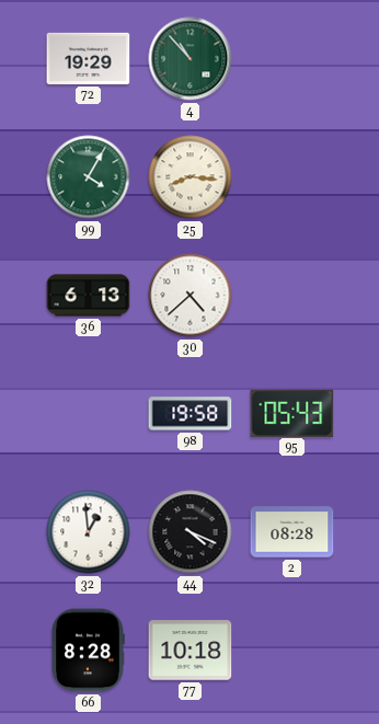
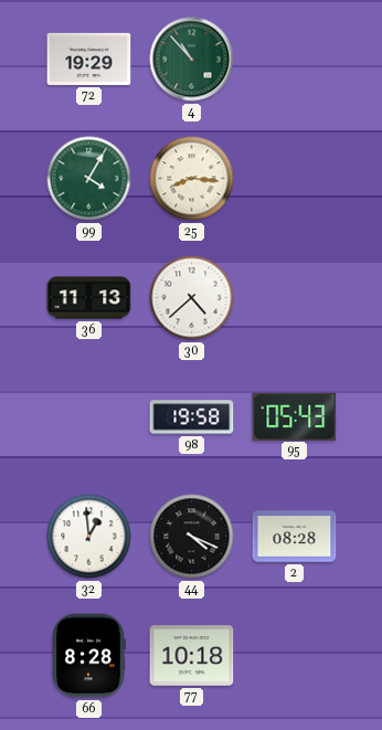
36: 6:13 -> 11:13 (89, 298)
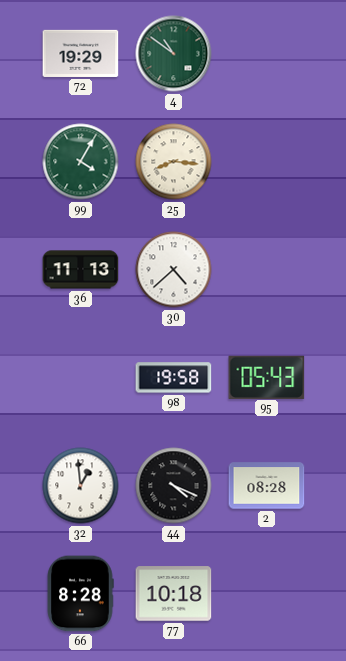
4: 10:53 -> 10:51 (174, 54)
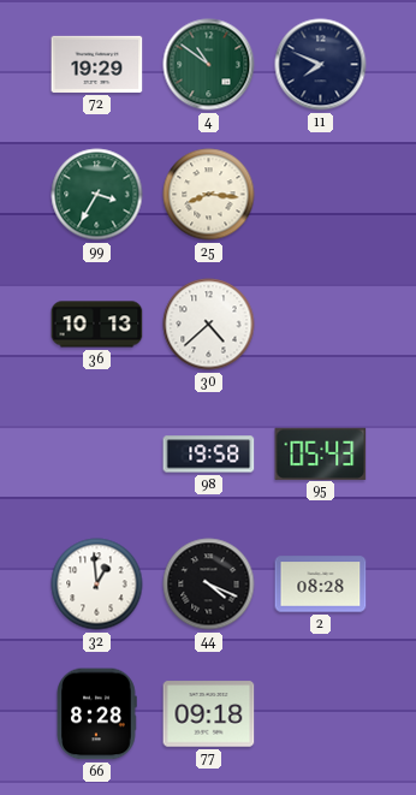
11: none -> 7:49 (321, 65)
99: 4:05 -> 3:35 (97, 195)
36: 11:13 -> 10:13 (97, 325)
77: 10:18 -> 09:18 (209, 714)
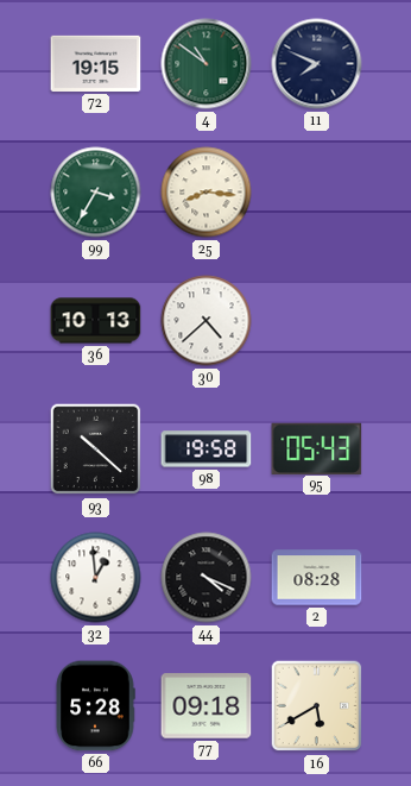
72: 19:29 -> 19:15 (96, 63)
93: none -> 10:22 (96, 449)
66: 8:28 -> 5:28 (95, 706)
16: none -> 5:40 (317, 706)
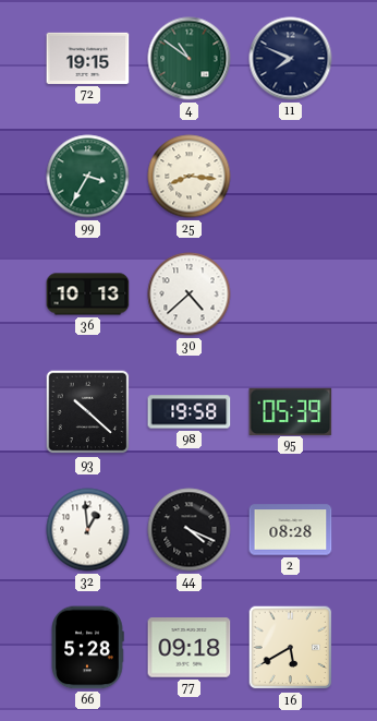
95: 05:43 -> 05:39 (291, 411)
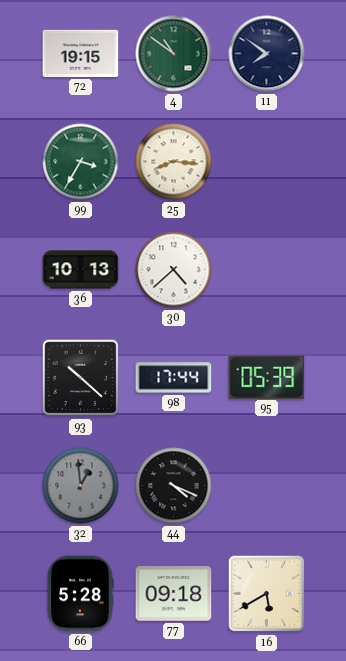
11: 7:49 -> 7:51 (267, 54)
98: 19:58 -> 17:44 (174, 378)
32 dial: white -> grey (81, 486)
2: 08:28 -> none (291, 530)
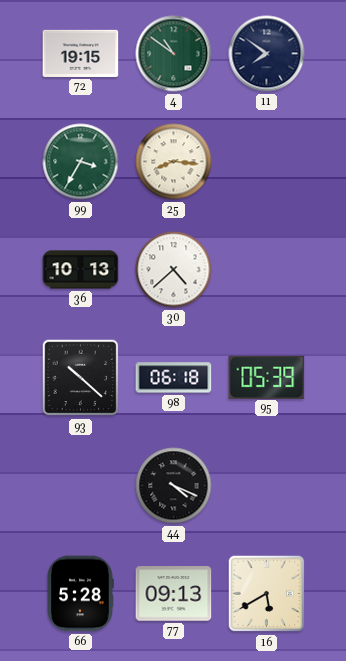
98: 17:44 -> 06:18 (174, 378)
32: 12:59 -> none (81, 486)
77: 09:18 -> 09:13 (174, 594)
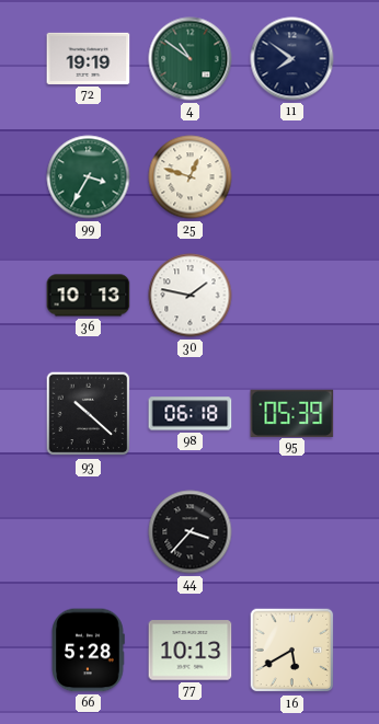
72: 19:15 -> 19:19 (89, 58)
25: 8:16 -> 12:48 (191, 177)
30: 4:38 -> 1:47 (191, 296)
44: 4:19 -> 3:37 (191, 532)
77: 09:13 -> 10:13 (191, 651)
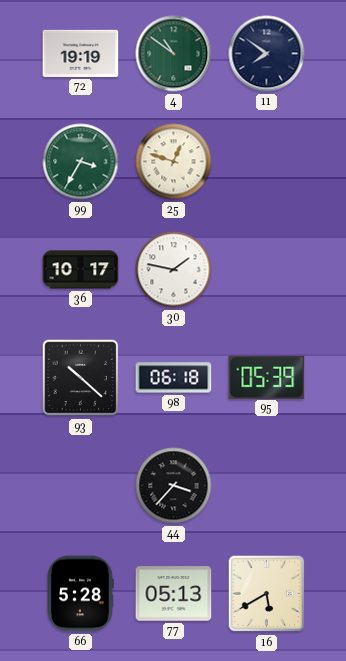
36: 10:13 -> 10:17 (81, 270)
77: 10:13 -> 05:13 (174, 594)
